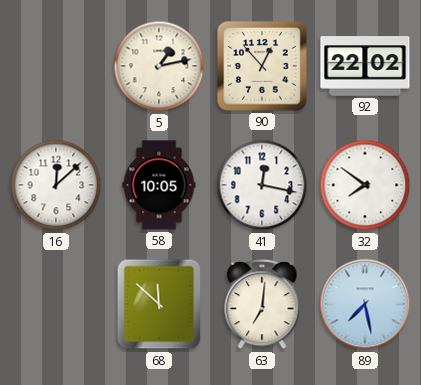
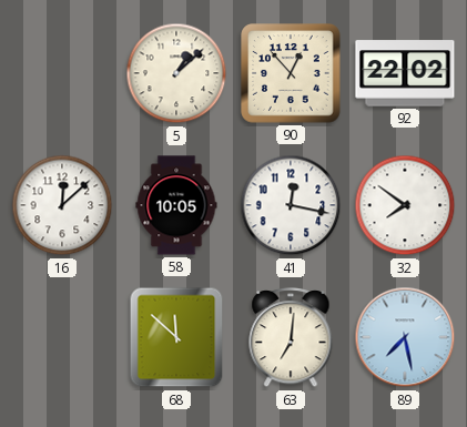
5: 1:13 -> 1:08 (176, 73)
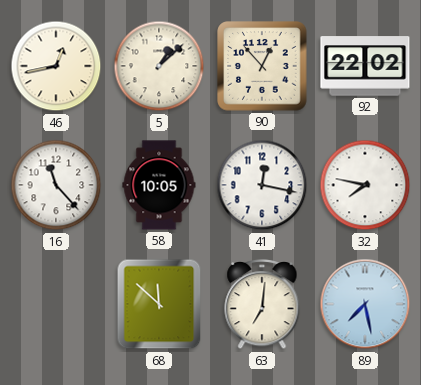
46: none -> 12:43 (56, 66)
16: 12:08 -> 11:23 (56, 185)
32: 7:51 -> 7:47 (365, 185)
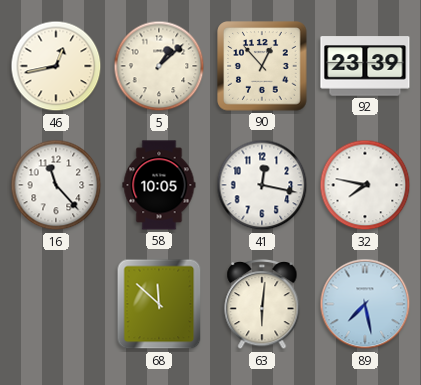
92: 22:02 -> 23:39 (365, 66)
63: 7:01 -> 6:01 (262, 305)
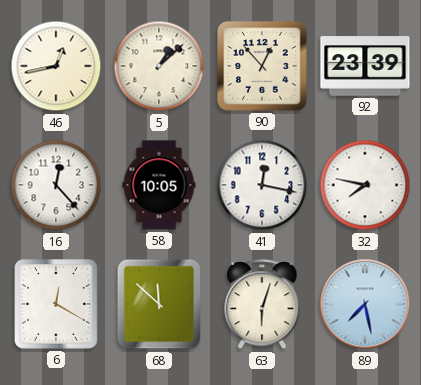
16: 11:23 -> 12:23 (56, 185)
6: none -> 12:20 (56, 304)
63: 6:01 -> 6:03 (262, 305)
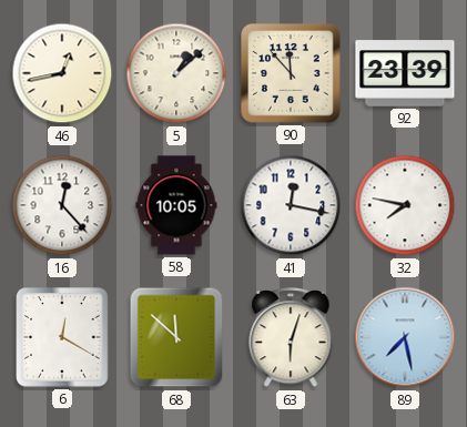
90: 12:53 -> 11:53 (291, 73)
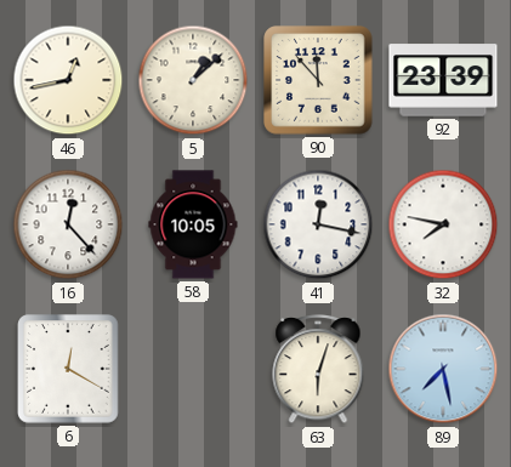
68: 11:52 -> none (176, 337)
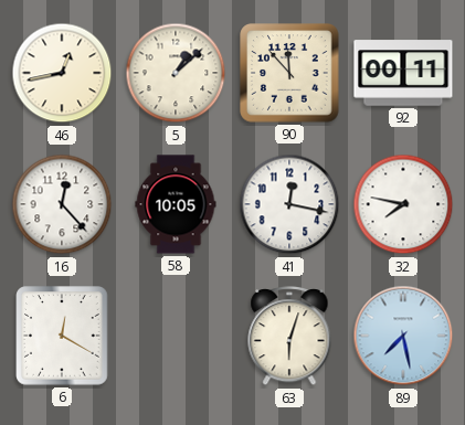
92: 23:39 -> 00:11 (403, 73)
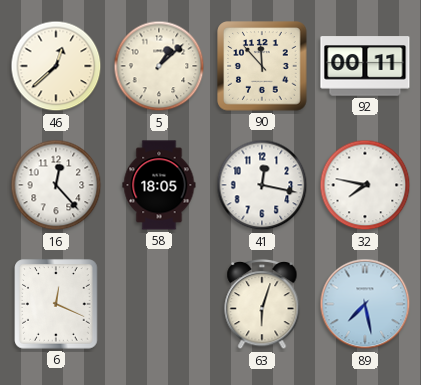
46: 12:43 -> 12:38 (56, 66)
58: 10:05 -> 18:05 (159, 185)
6: 12:20 -> 12:19 (56, 304)
